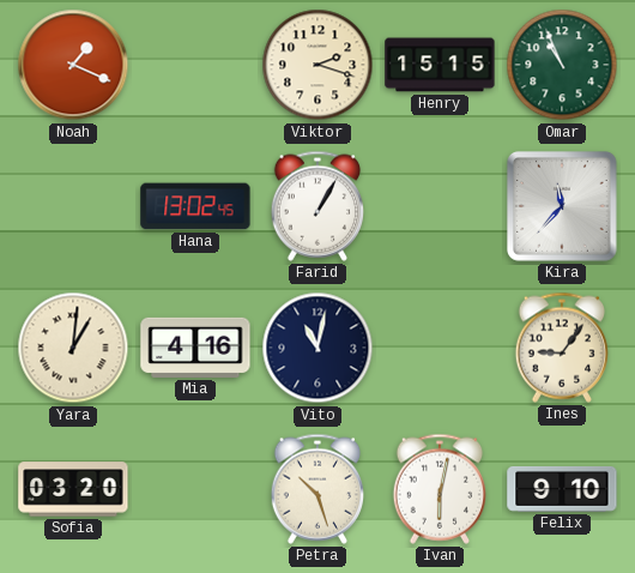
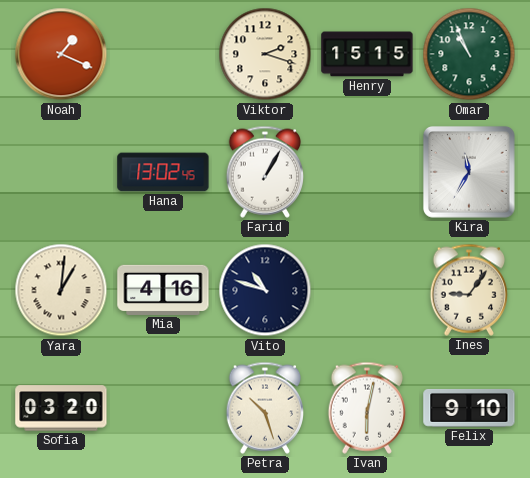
Kira: 11:37 -> 11:35 (469, 172)
Vito: 11:02 -> 10:48 (265, 290)
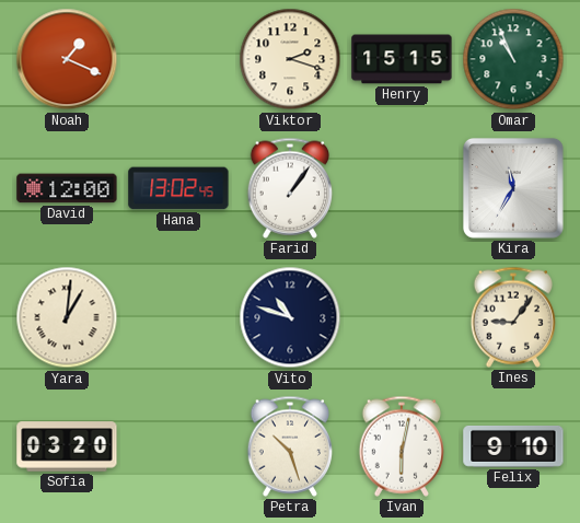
David: none -> 12:00 (67, 188)
Farid: 1:05 -> 1:06 (289, 188)
Mia: 4:16 -> none (163, 290)
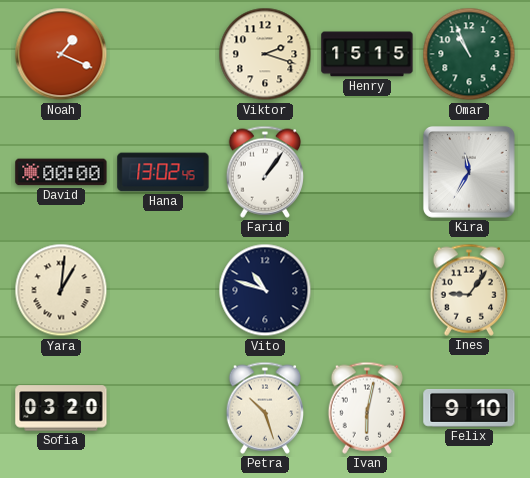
David: 12:00 -> 00:00 (61, 172)
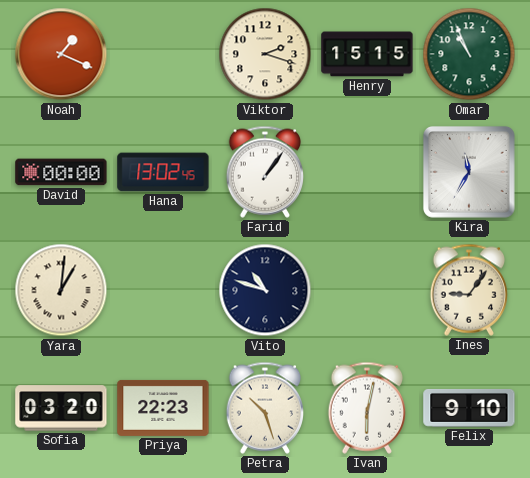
Priya: none -> 22:23 (163, 408)
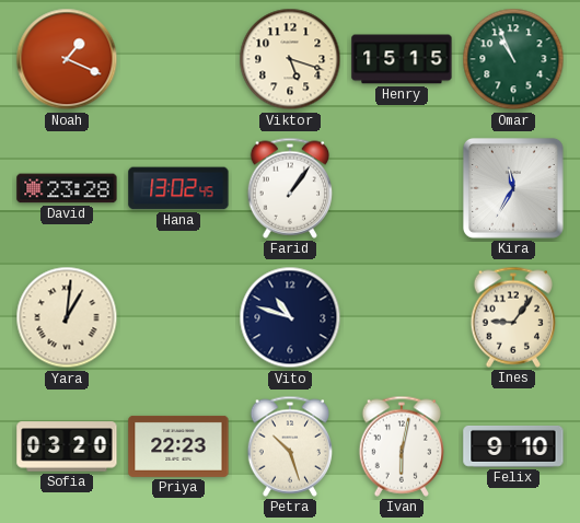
Viktor: 2:18 -> 5:18 (290, 59)
David: 00:00 -> 23:28 (67, 188)
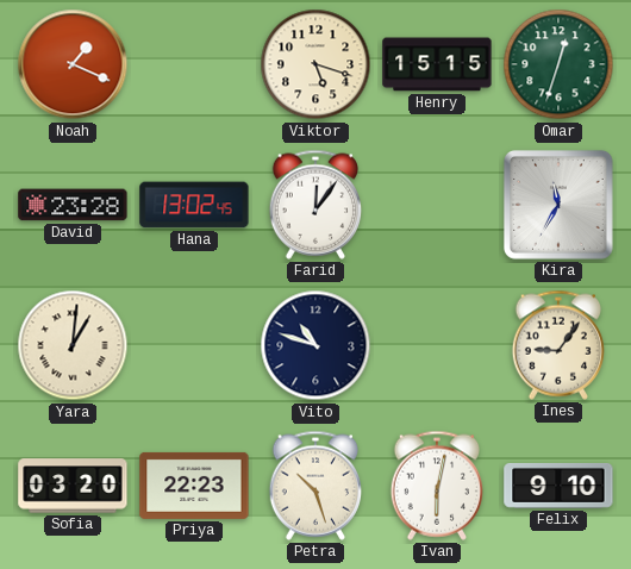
Omar: 10:56 -> 12:33 (558, 64)
Farid: 1:06 -> 12:06 (314, 205)
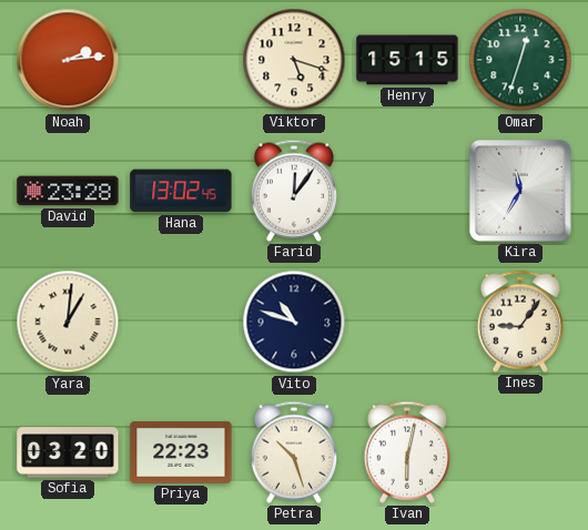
Noah: 1:19 -> 2:14 (68, 60)
Felix: 9:10 -> none (558, 487)
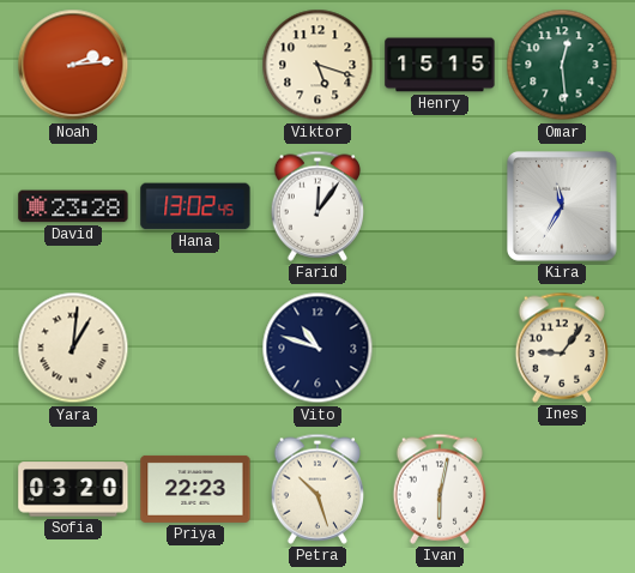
Omar: 12:33 -> 12:29 (562, 65)
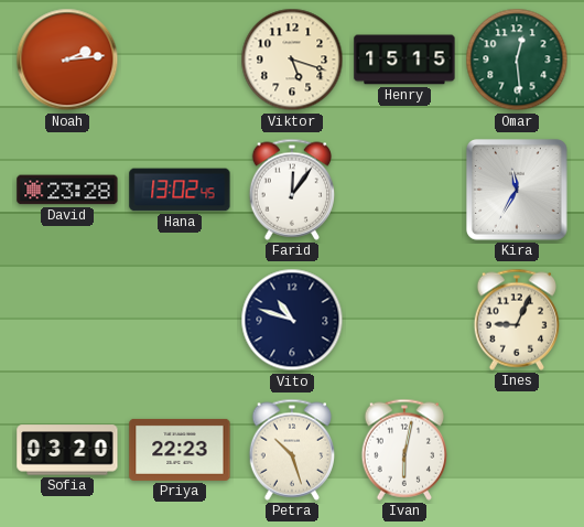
Yara: 1:01 -> none (73, 348)
Ines: 9:06 -> 9:04 (516, 320)
